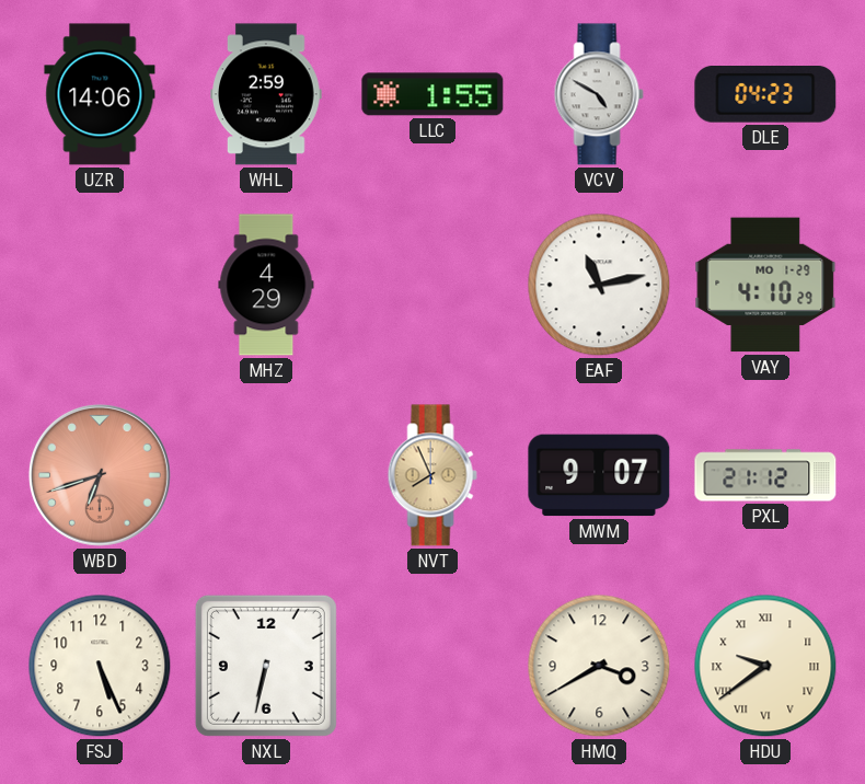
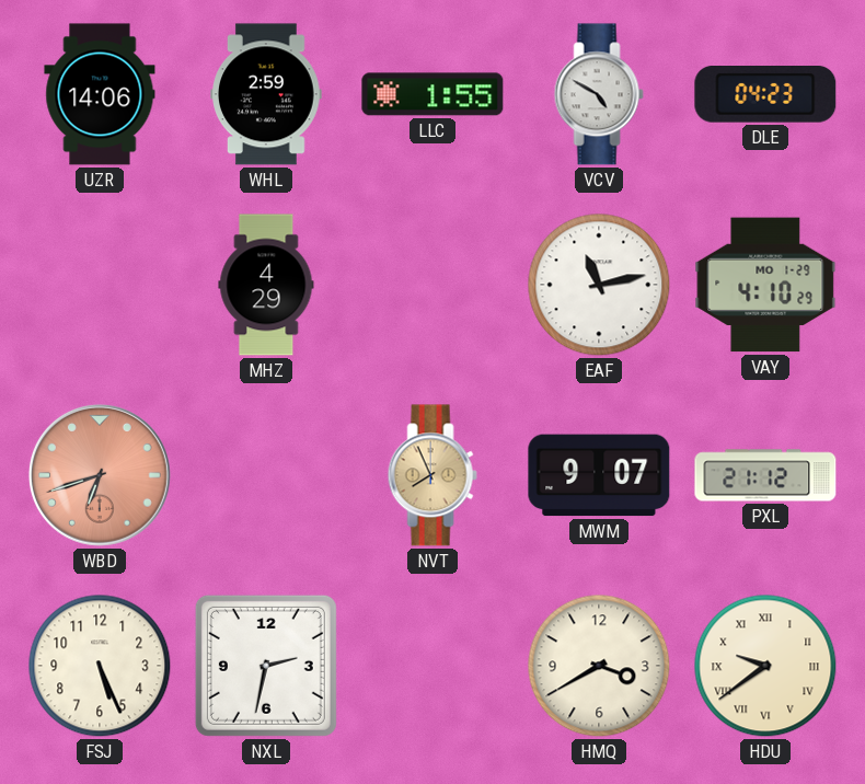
NXL: 6:32 -> 2:32 (266, 666)
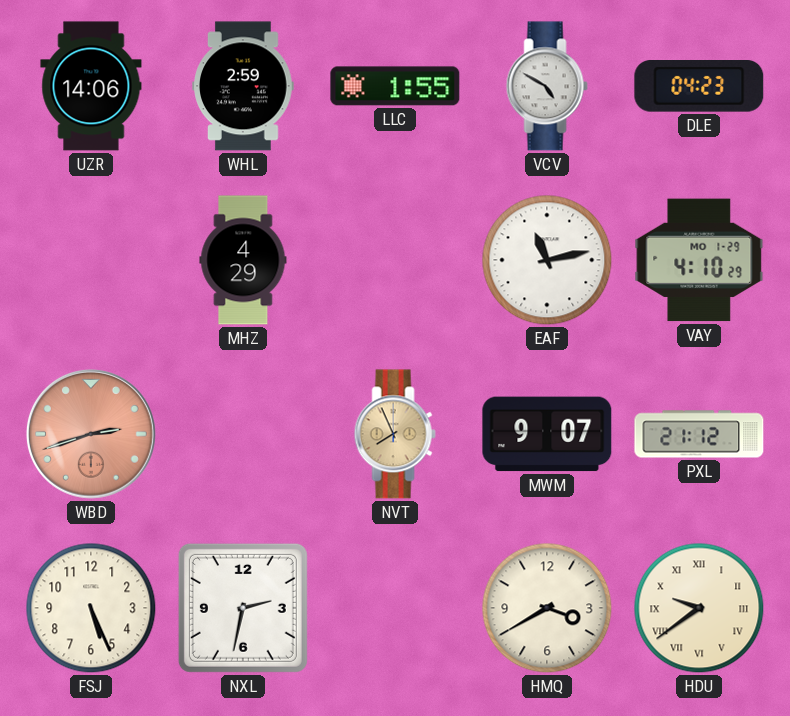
WBD: 6:42 -> 2:42 (91, 434)
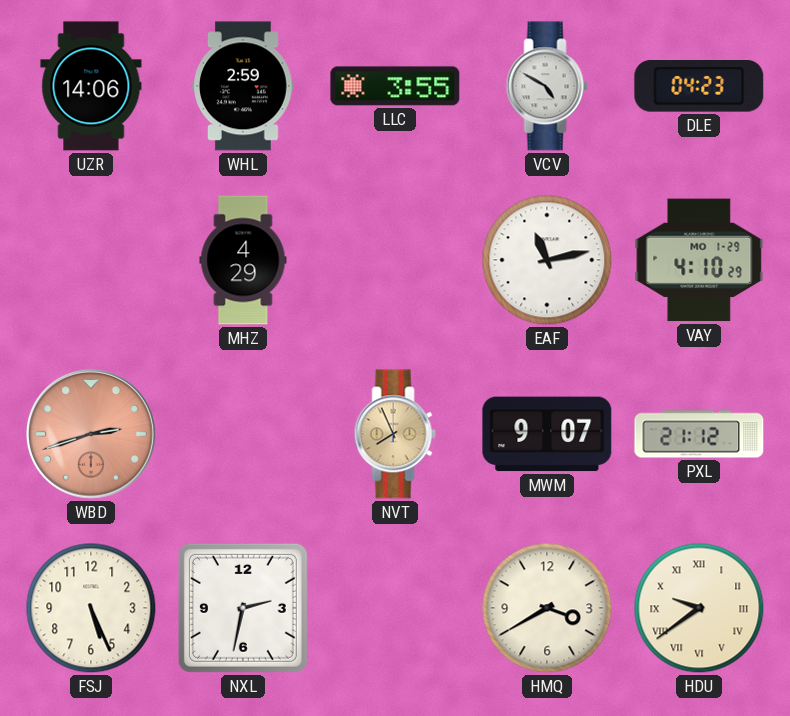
LLC: 1:55 -> 3:55 (395, 86)
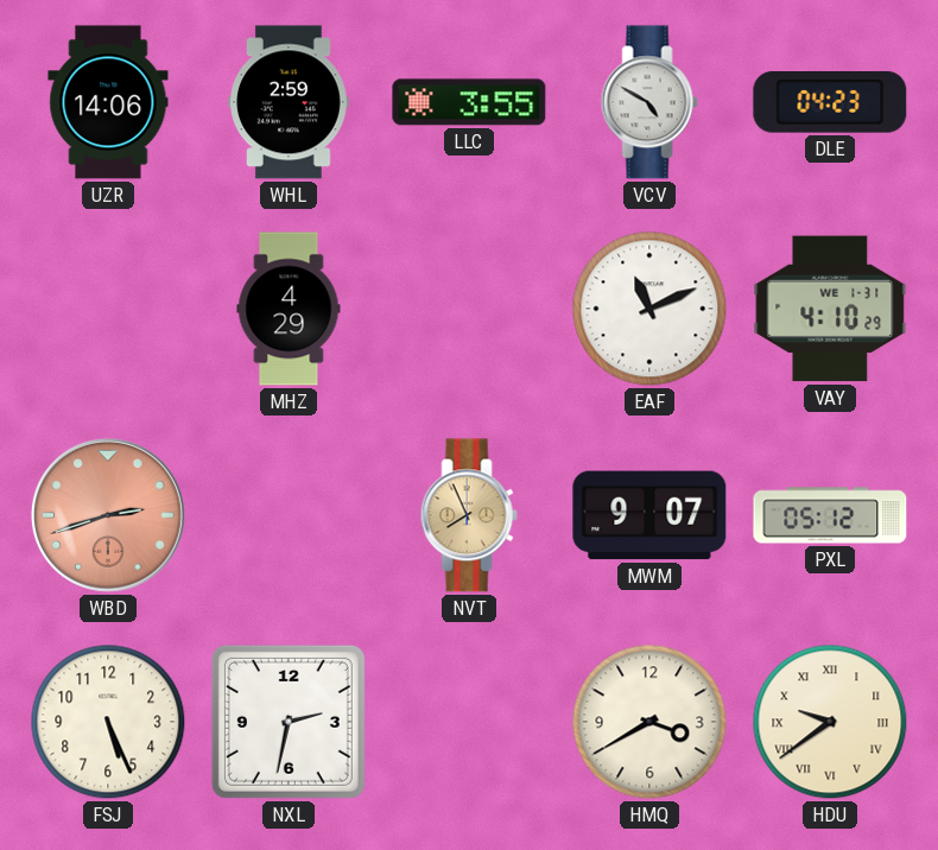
EAF: 11:13 -> 11:11 (649, 309)
VAY date: MO 1-29 -> WE 1-31 (830, 309)
PXL: 21:12 -> 05:12 (830, 515)
